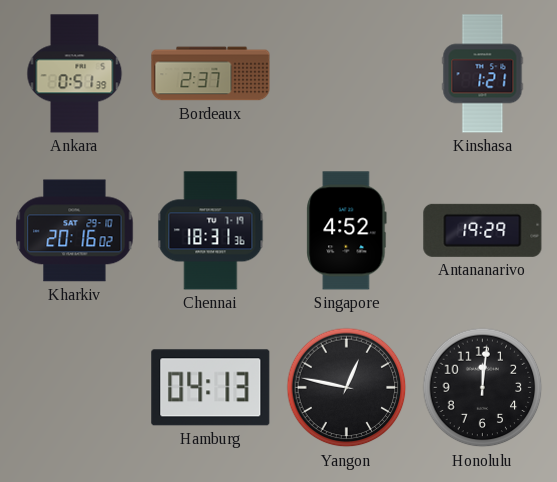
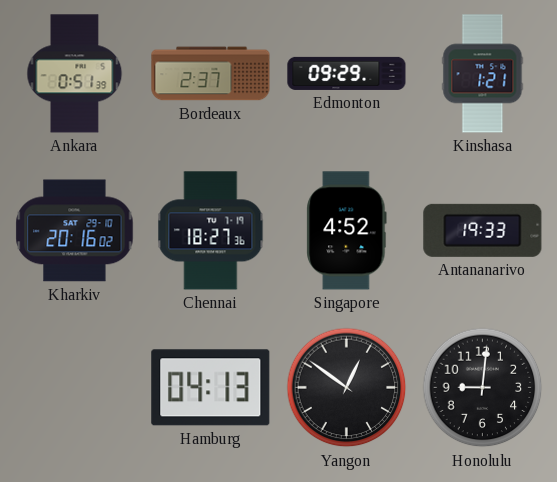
Edmonton: none -> 09:29 (347, 73)
Chennai: 18:31 -> 18:27 (211, 231)
Antananarivo: 19:29 -> 19:33 (483, 230)
Yangon: 12:47 -> 12:51 (347, 388)
Honolulu: 12:01 -> 9:01 (483, 388)
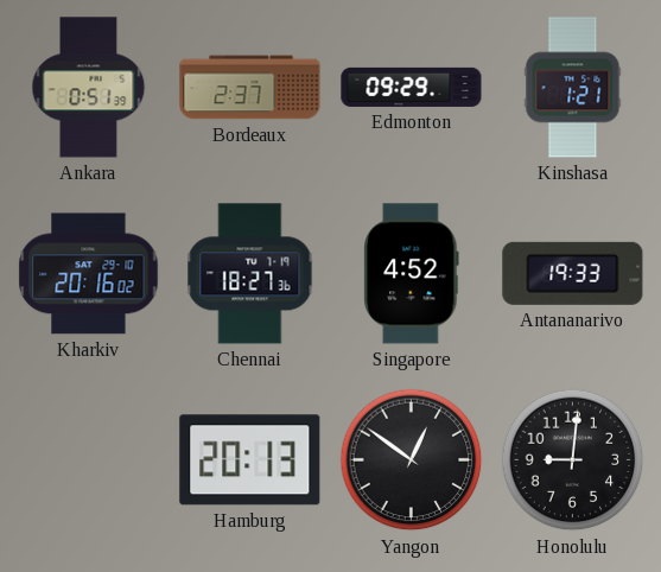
Hamburg: 04:13 -> 20:13 (250, 460)
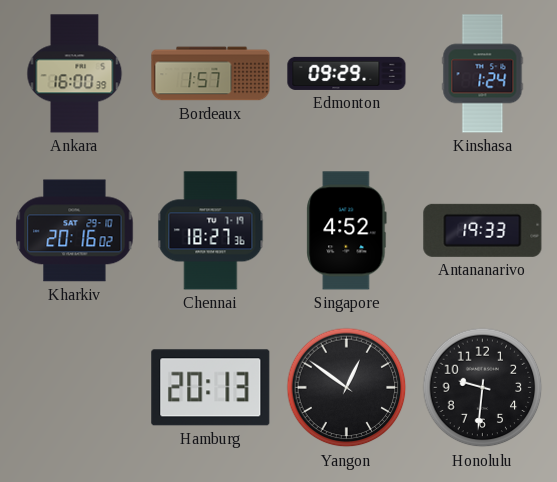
Ankara: 0:51 -> 16:00 (75, 74)
Bordeaux: 2:37 -> 1:57 (211, 74)
Kinshasa: 1:21 -> 1:24 (483, 74)
Honolulu: 9:01 -> 9:31 (483, 388)
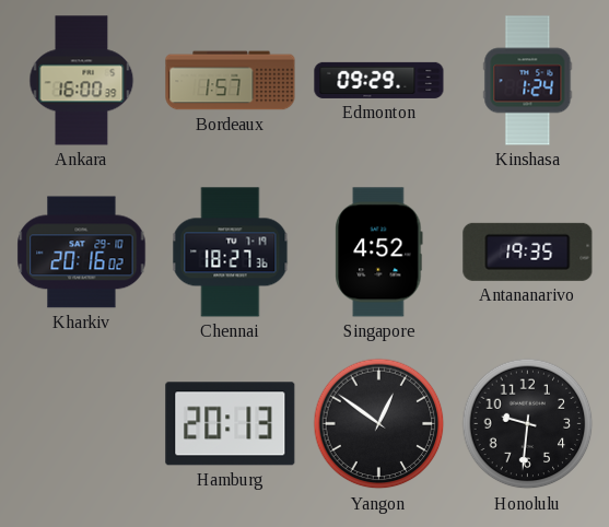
Antananarivo: 19:33 -> 19:35 (528, 251)
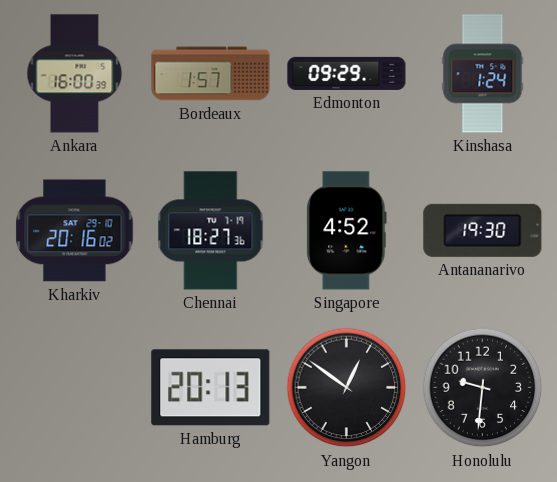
Antananarivo: 19:35 -> 19:30 (483, 230)
